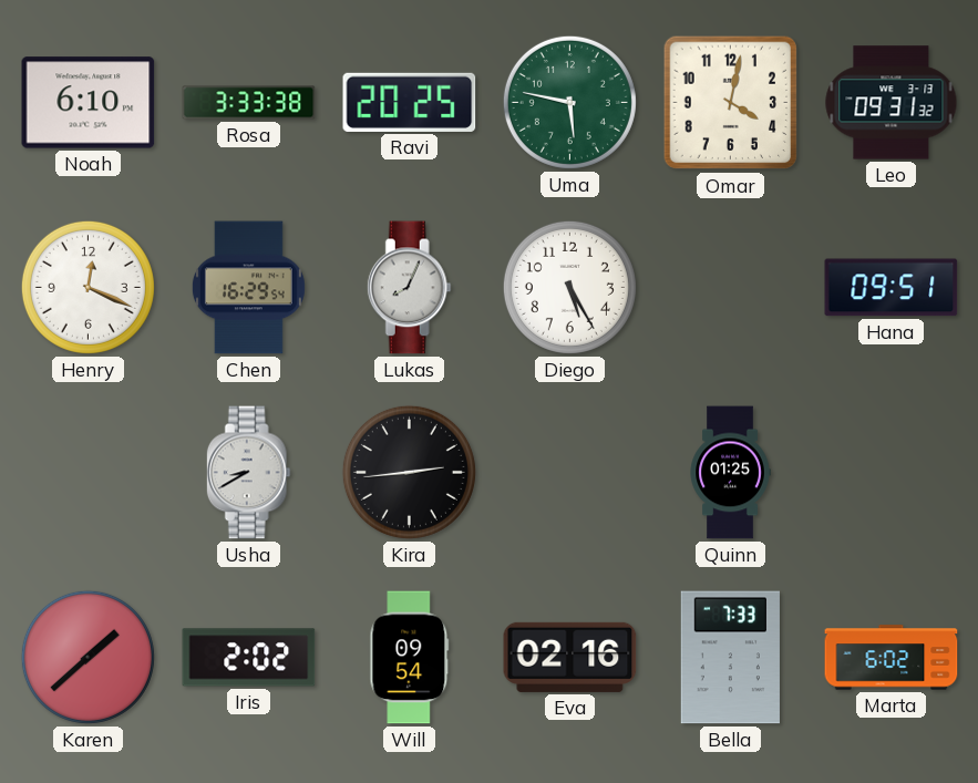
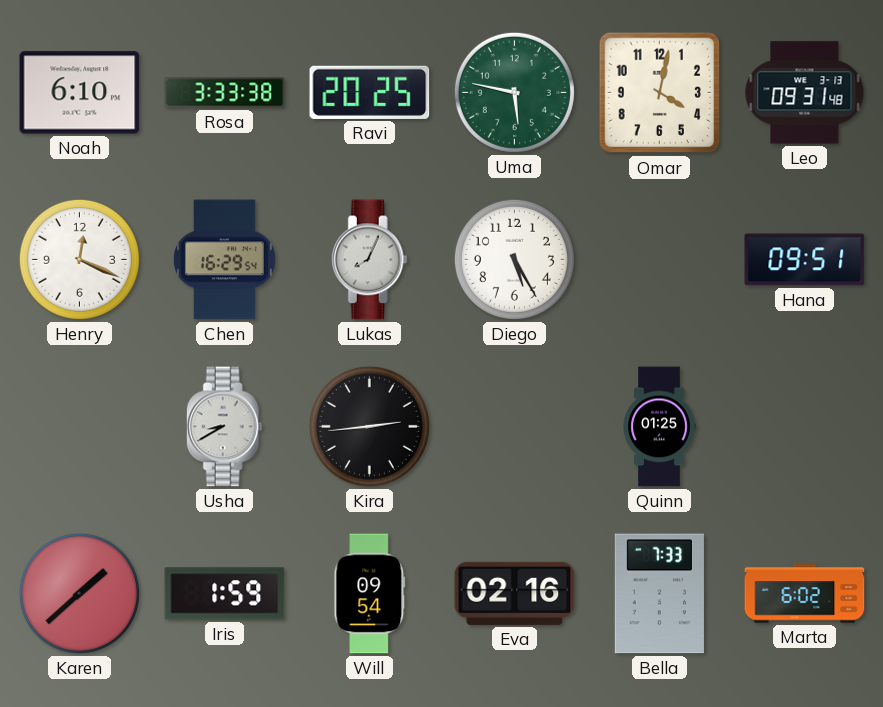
Leo: 09:31:32 -> 09:31:48 (805, 93)
Iris: 2:02 -> 1:59 (225, 594)
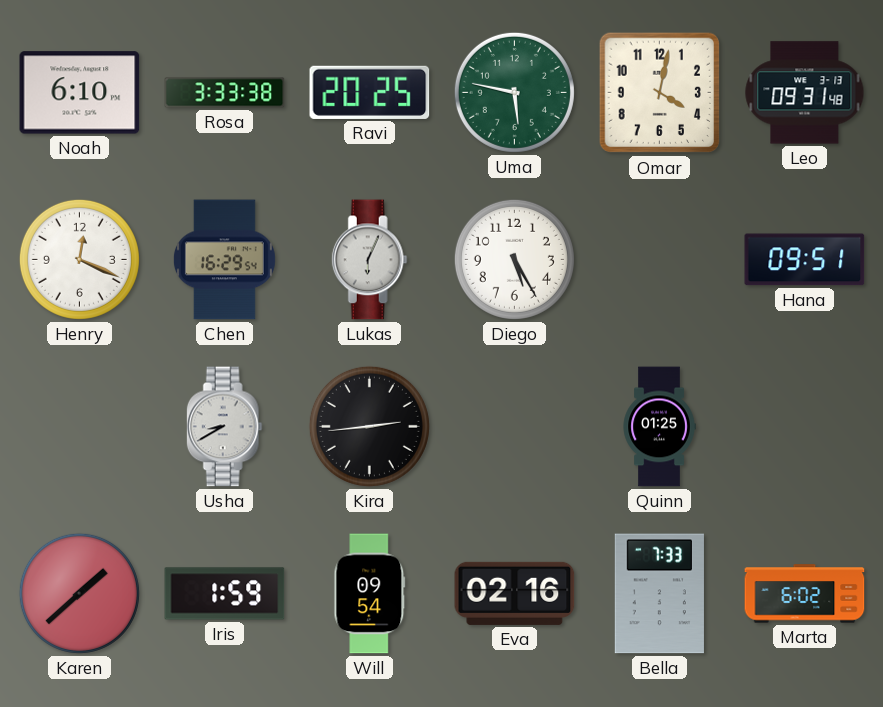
Lukas: 8:04 -> 6:04 (369, 260)
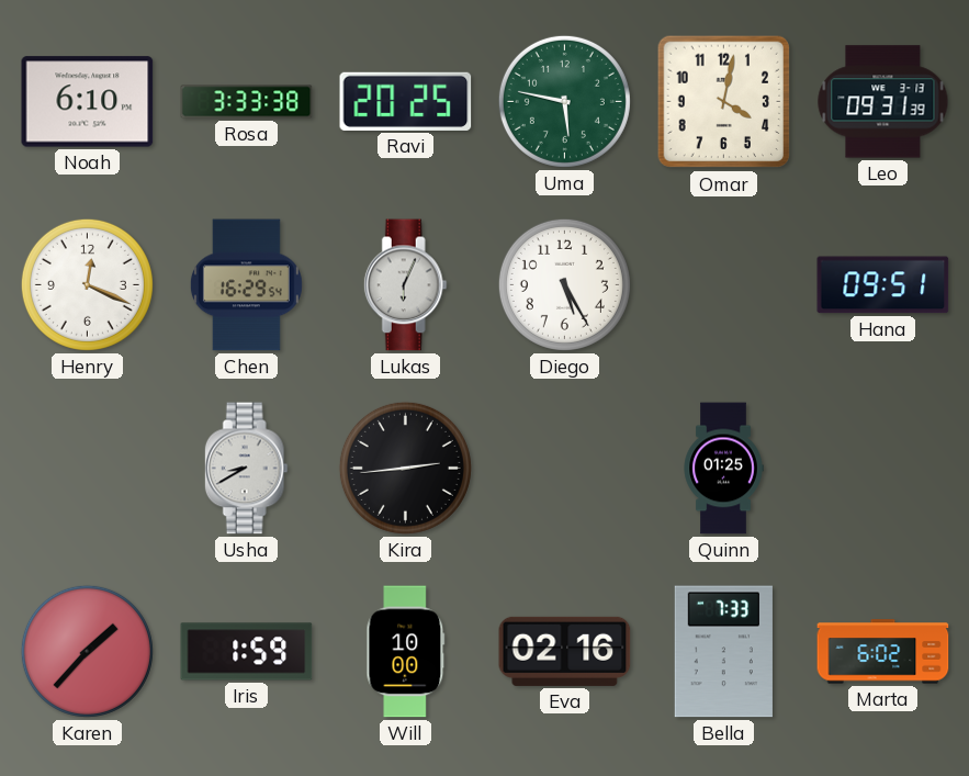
Leo: 09:31:48 -> 09:31:39 (883, 102)
Karen: 1:38 -> 1:37 (87, 651)
Will: 09:54 -> 10:00 (406, 652)
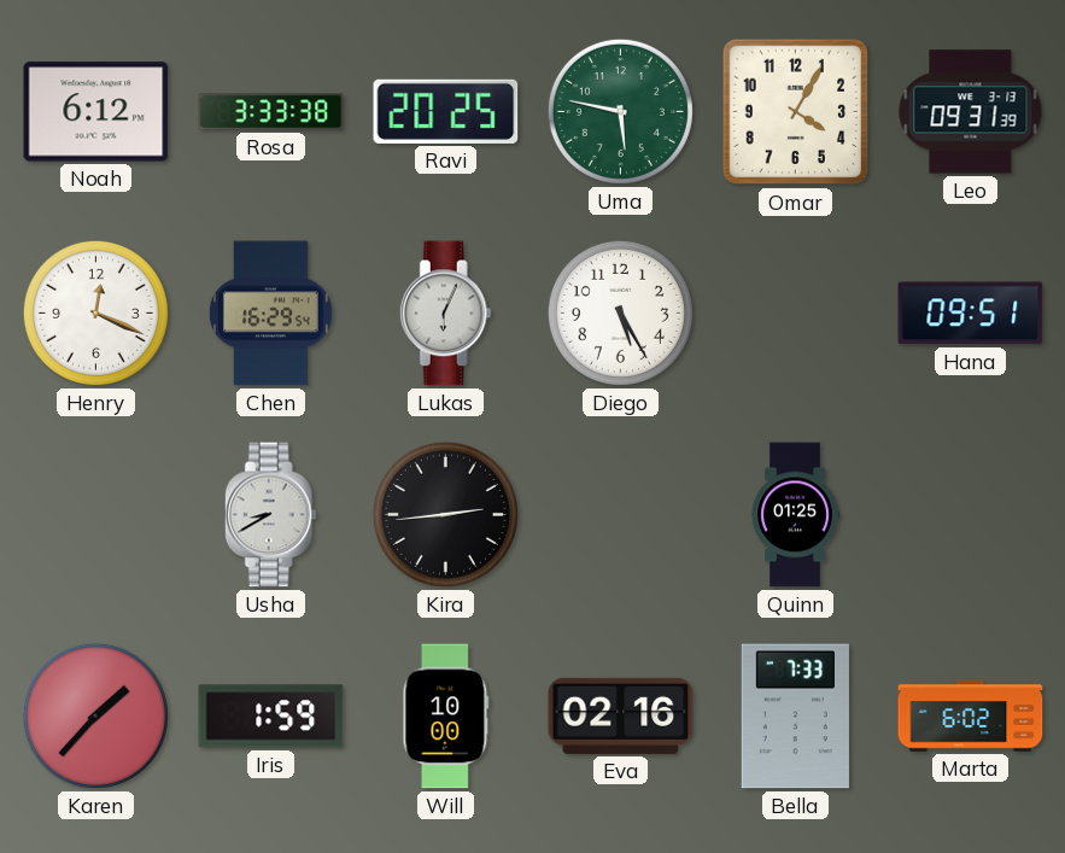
Noah: 6:10 -> 6:12 (96, 112)
Omar: 4:02 -> 4:05 (796, 112)
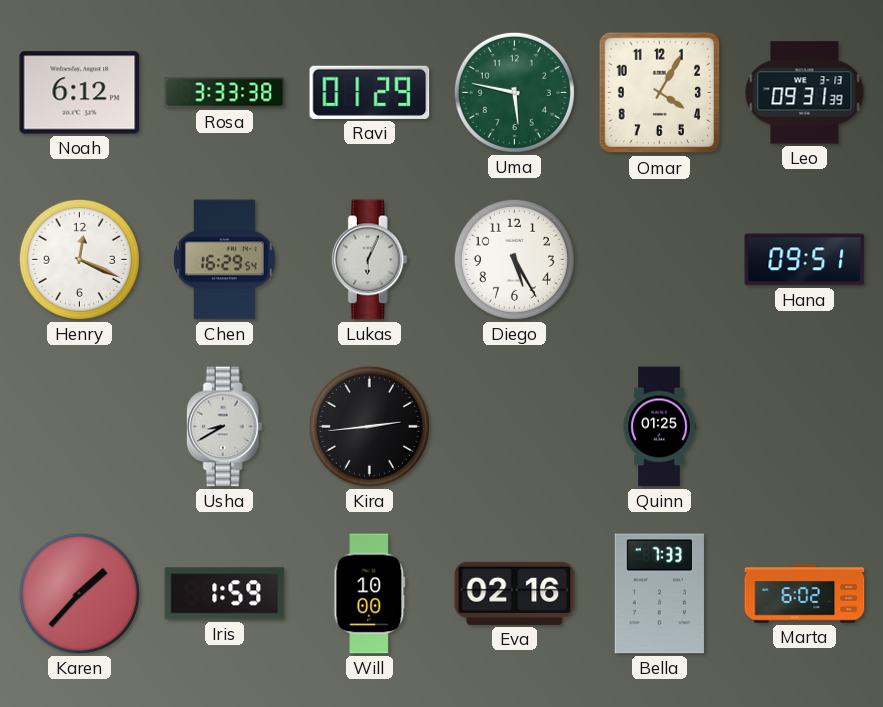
Ravi: 20:25 -> 01:29 (370, 92)
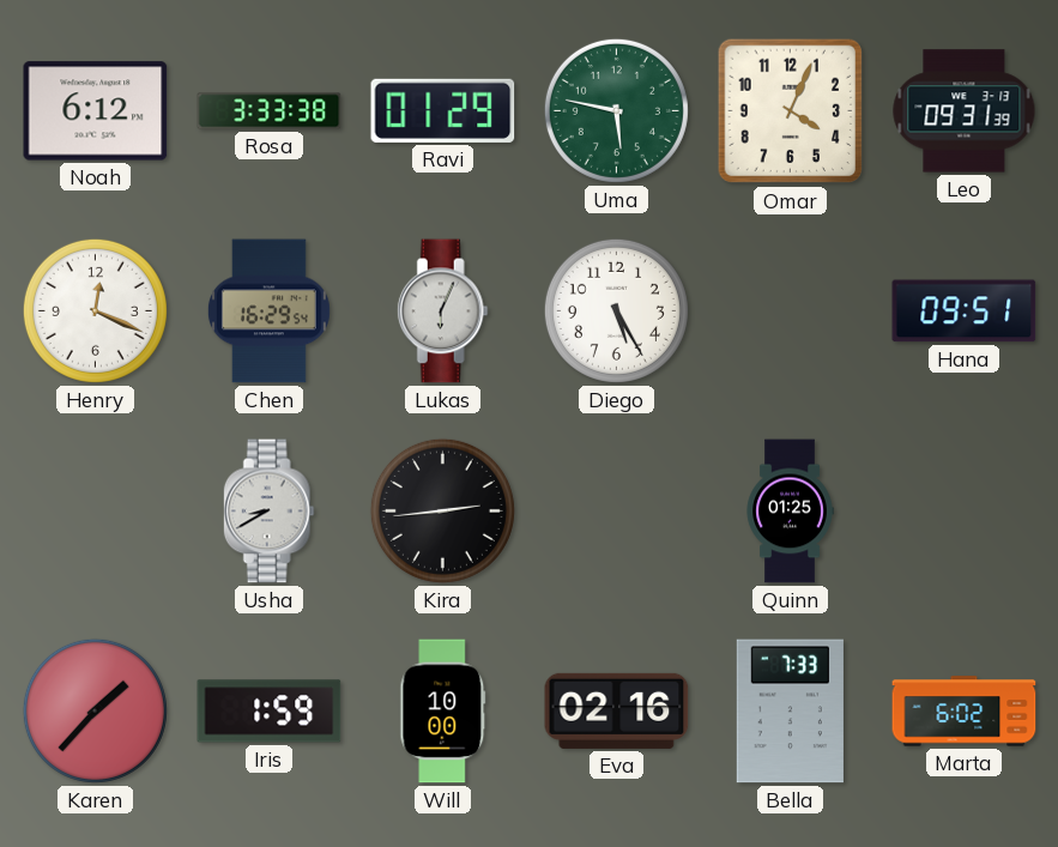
Omar: 4:05 -> 4:04 (791, 111)
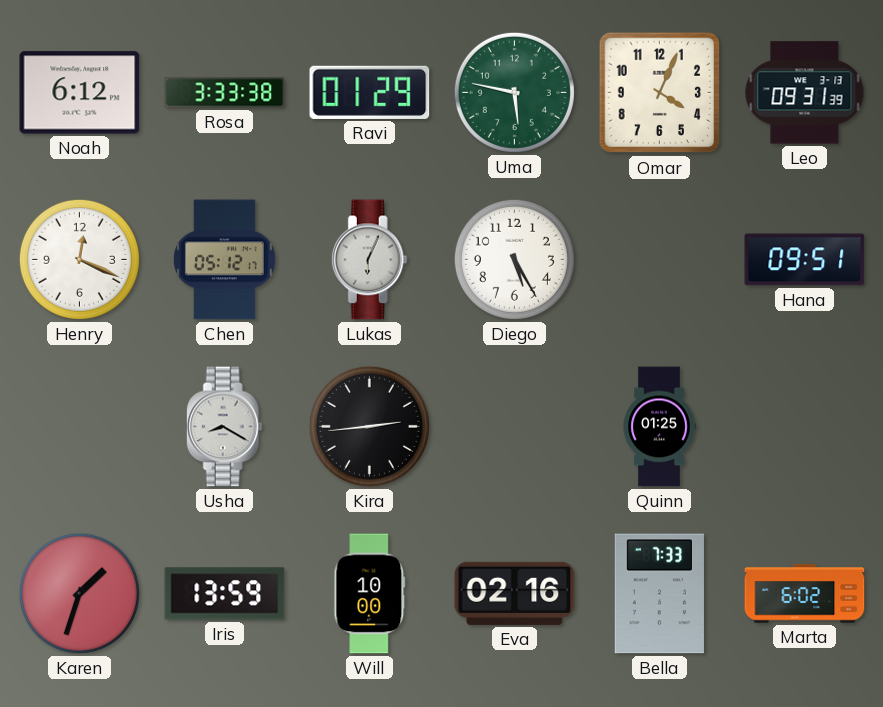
Chen: 16:29 -> 05:12 (224, 260)
Usha: 8:40 -> 8:20 (224, 427)
Karen: 1:37 -> 1:33 (79, 593)
Iris: 1:59 -> 13:59 (225, 594)
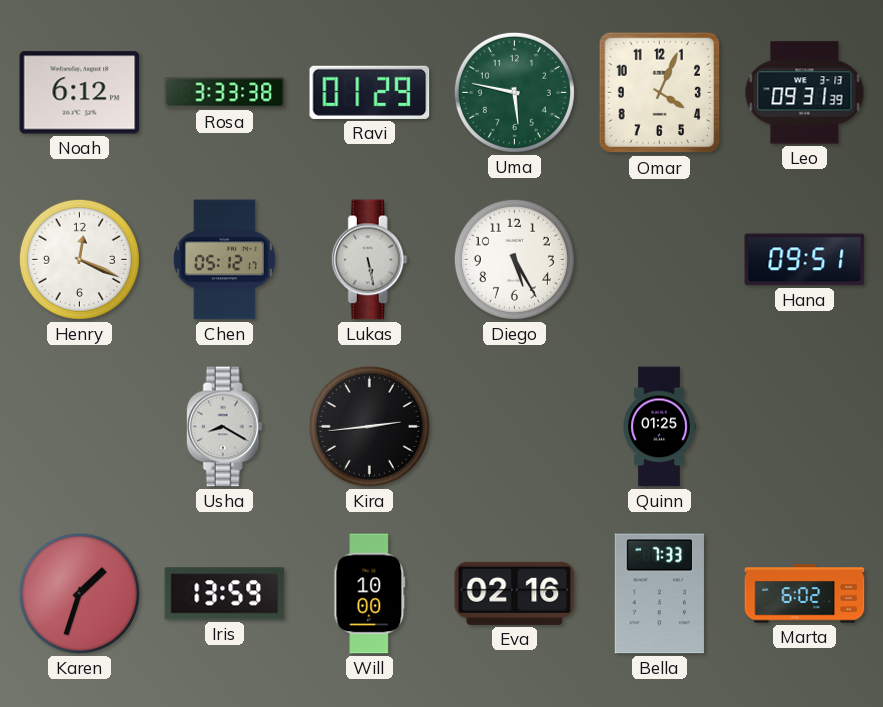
Lukas: 6:04 -> 5:28 (369, 260)
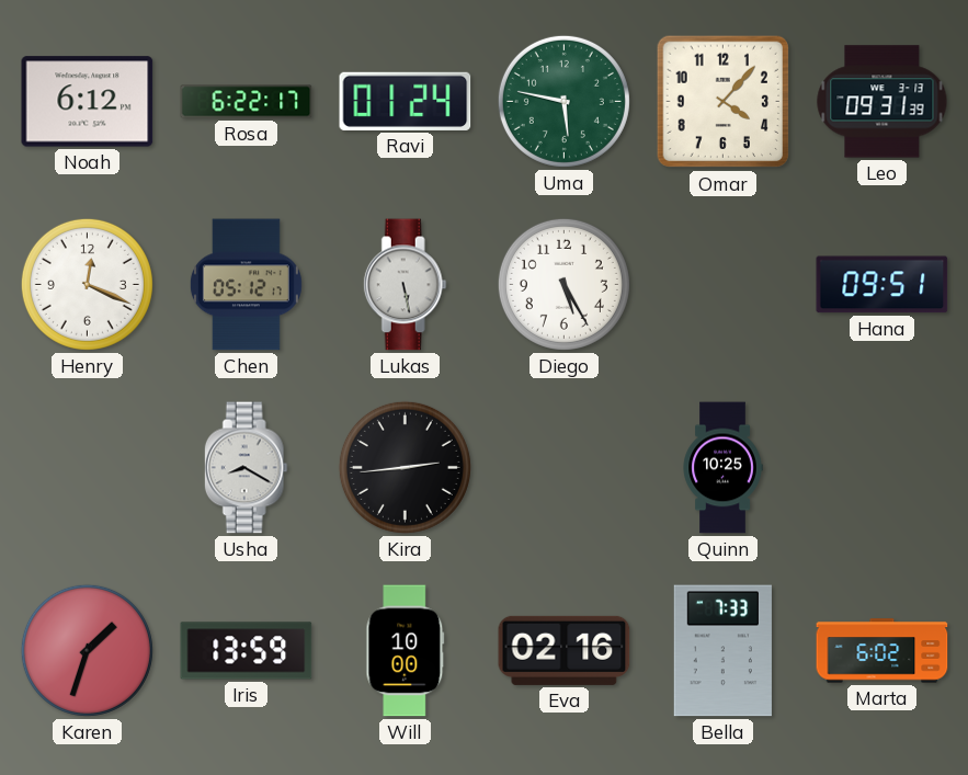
Rosa: 3:33 -> 6:22 (247, 102)
Ravi: 01:29 -> 01:24 (406, 101)
Omar: 4:04 -> 4:07 (724, 102)
Quinn: 01:25 -> 10:25 (722, 468)
